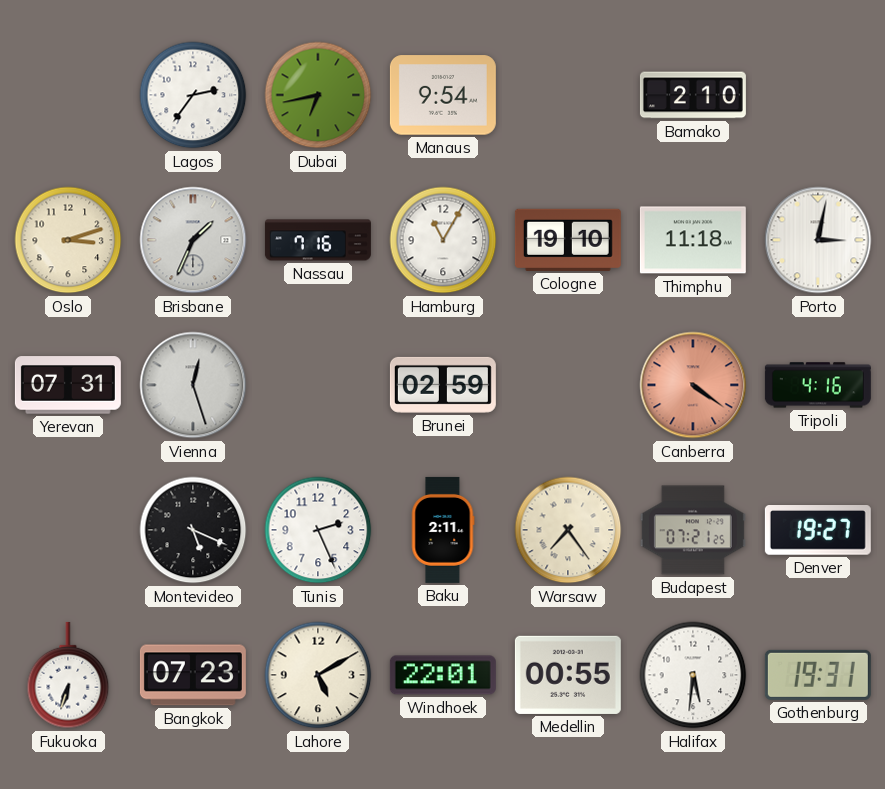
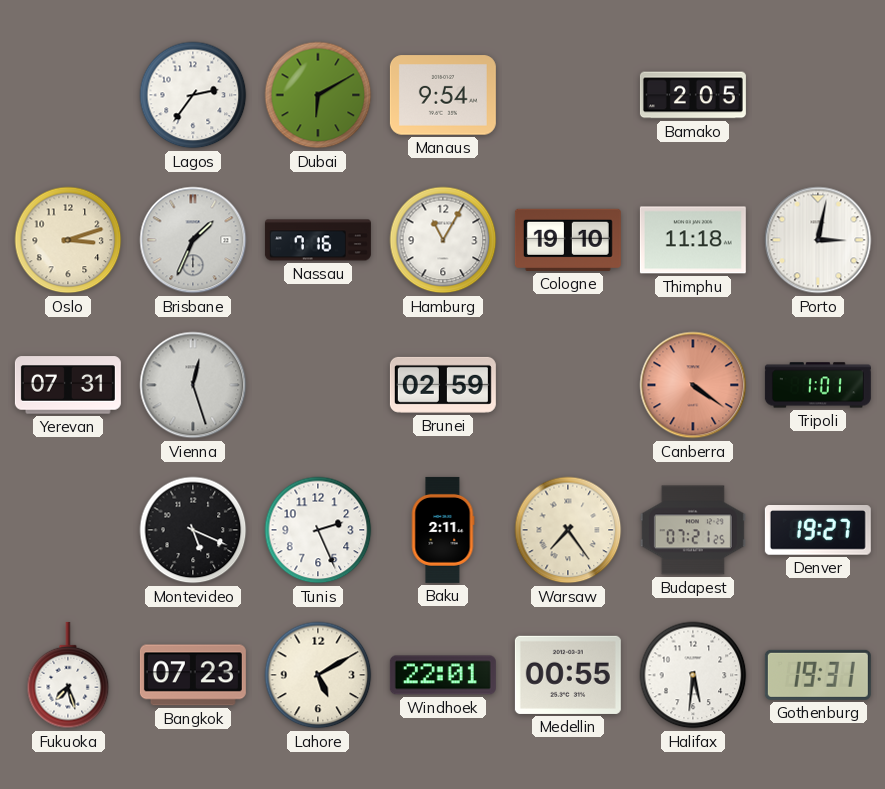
Dubai: 6:43 -> 6:10 (318, 95)
Bamako: 2:10 -> 2:05 (693, 95)
Tripoli: 4:16 -> 1:01 (818, 385)
Fukuoka: 6:33 -> 7:27 (68, 675)
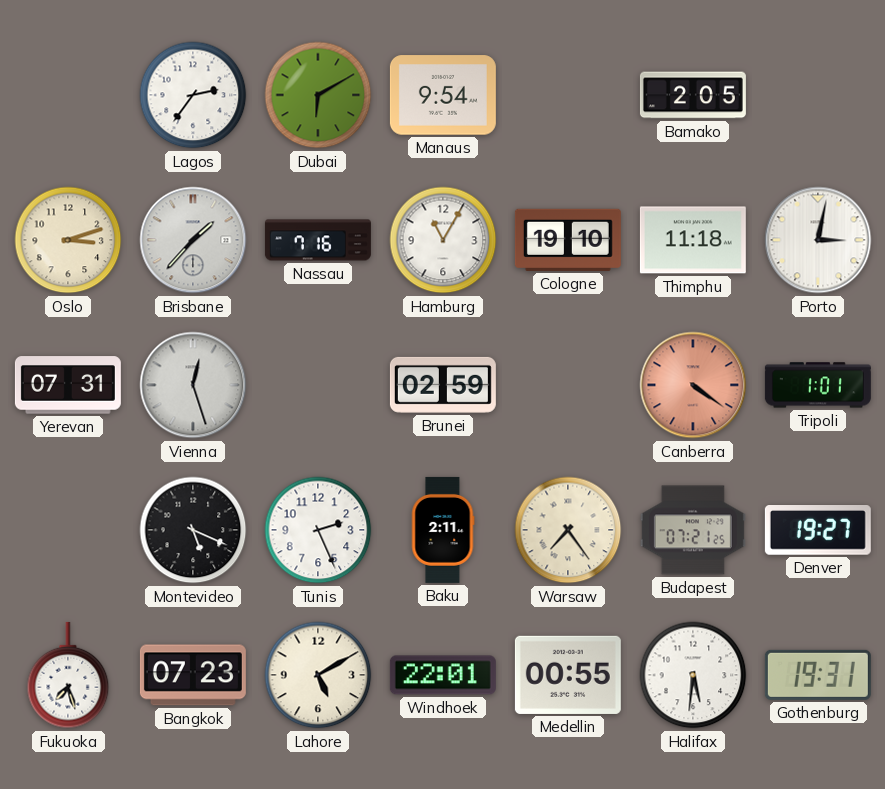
Brisbane: 1:34 -> 1:37 (193, 240)
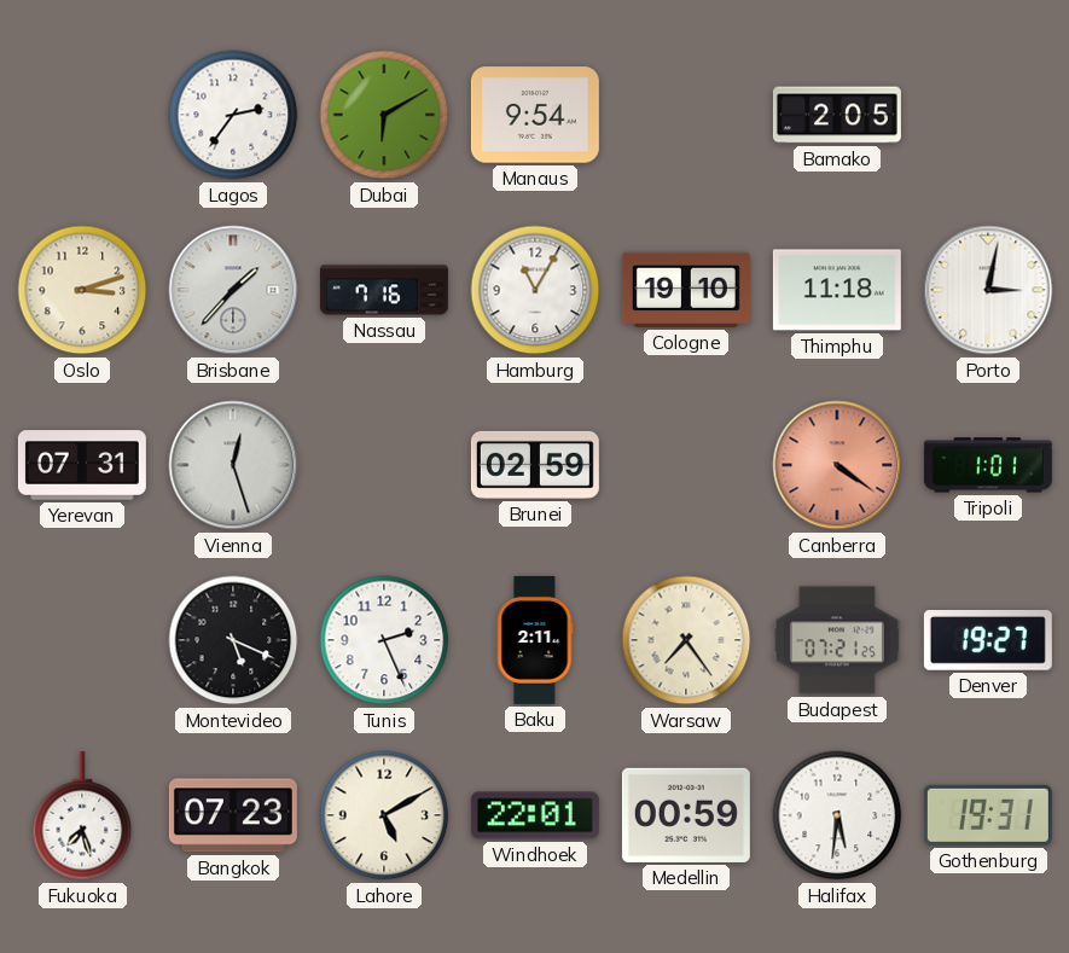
Medellin: 00:55 -> 00:59 (686, 815)
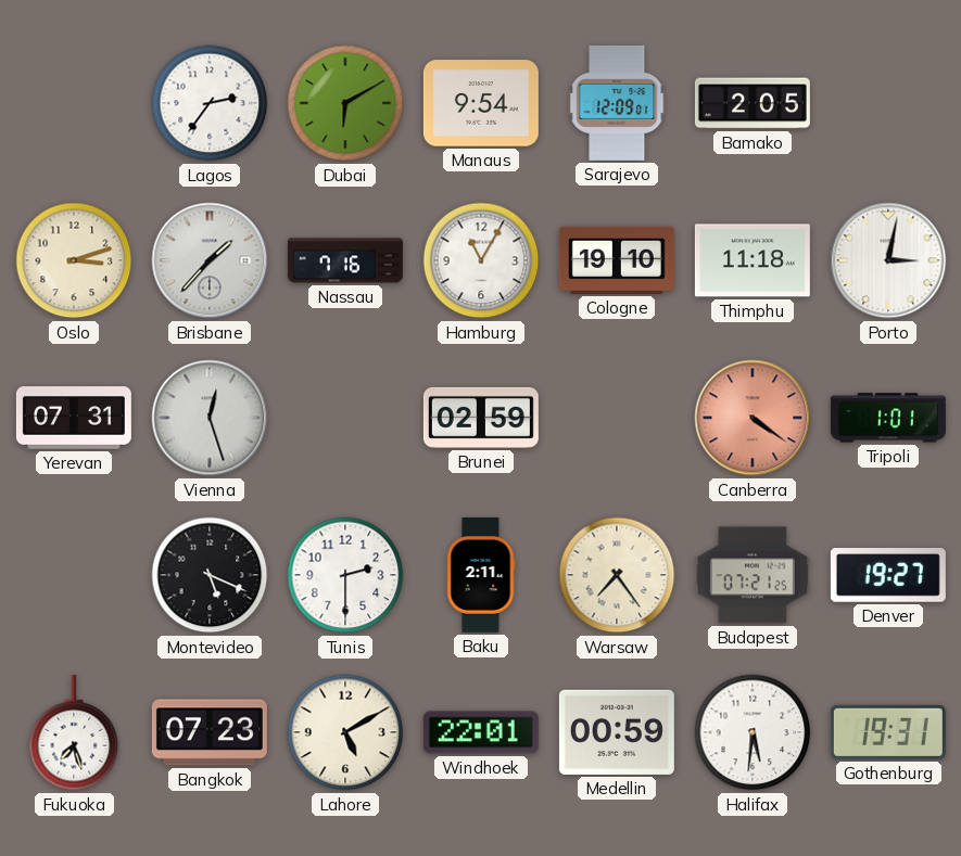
Sarajevo: none -> 12:09 (617, 103)
Tunis: 2:26 -> 2:30 (345, 575)
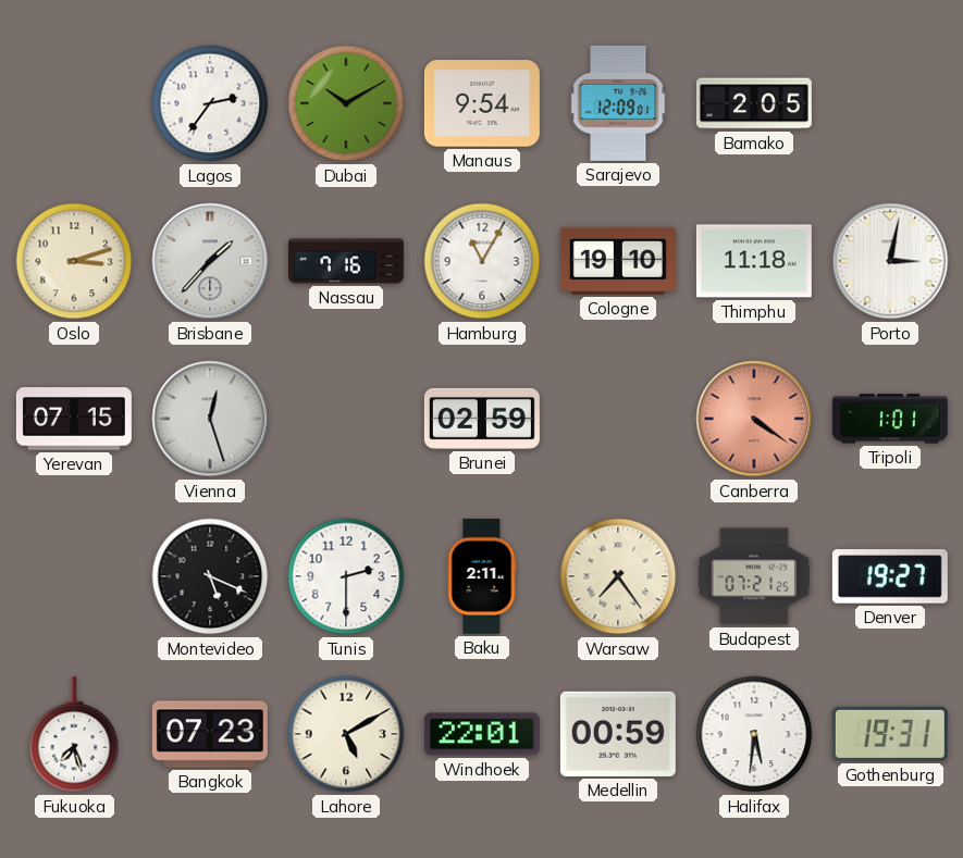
Dubai: 6:10 -> 10:10 (346, 103)
Yerevan: 07:31 -> 07:15 (74, 419)
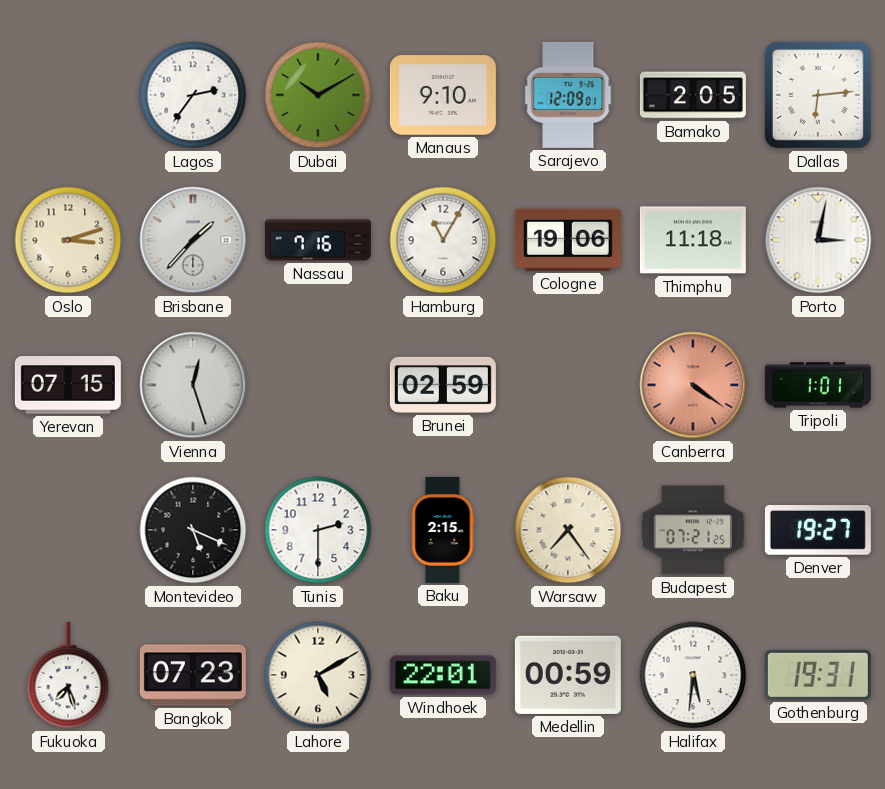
Manaus: 9:54 -> 9:10 (443, 95)
Dallas: none -> 6:14 (818, 95)
Cologne: 19:10 -> 19:06 (568, 240)
Baku: 2:11 -> 2:15 (443, 530)
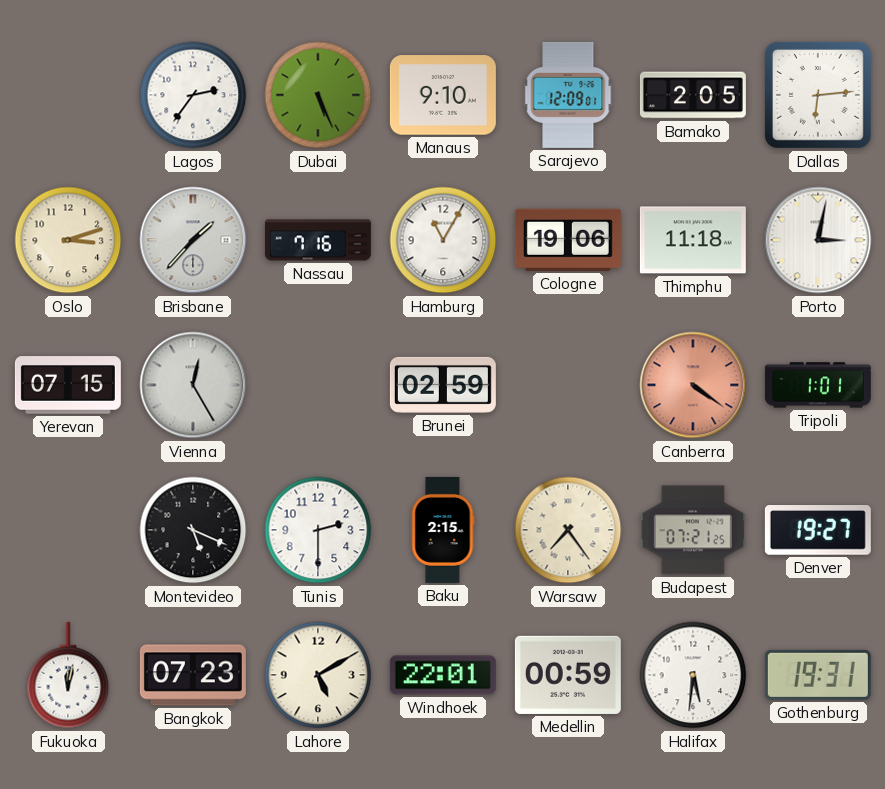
Dubai: 10:10 -> 5:26 (318, 95)
Vienna: 12:27 -> 12:25 (193, 385)
Fukuoka: 7:27 -> 12:02 (68, 675)
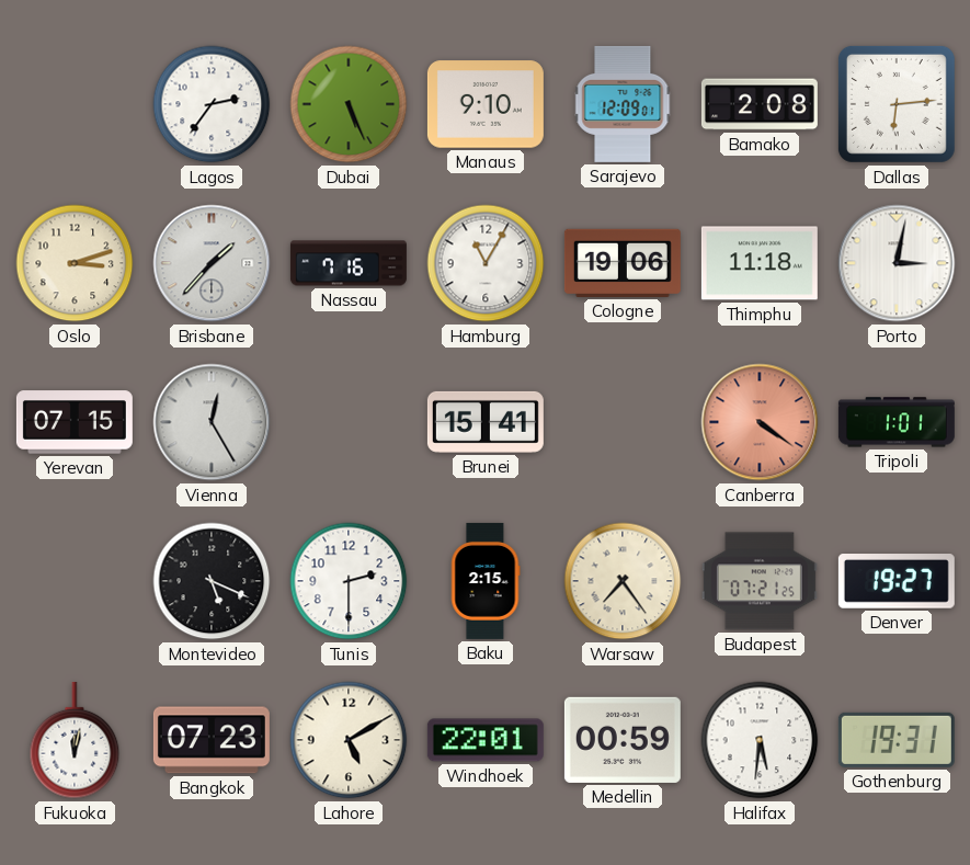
Bamako: 2:05 -> 2:08 (760, 104)
Brunei: 02:59 -> 15:41 (486, 422)
